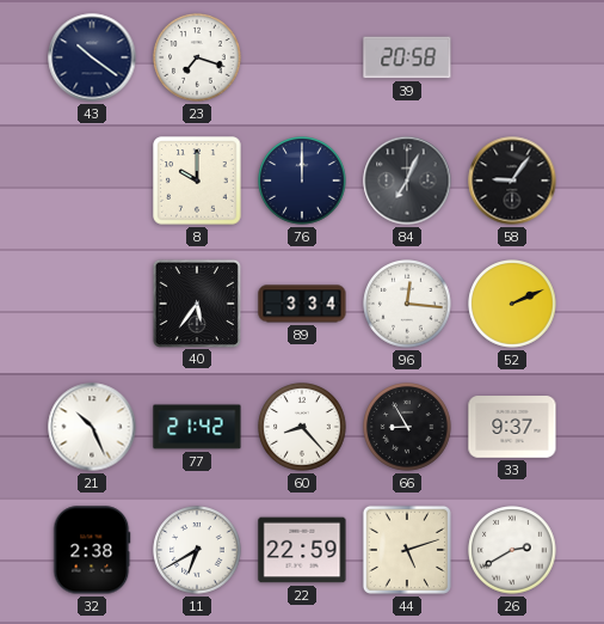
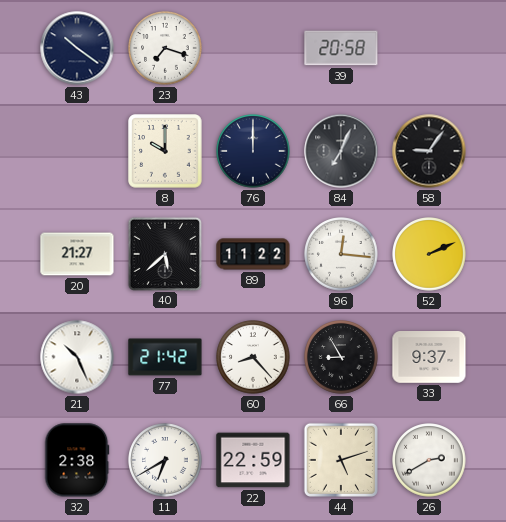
20: none -> 21:27 (77, 254)
40: 5:36 -> 5:38 (164, 253)
89: 3:34 -> 11:22 (253, 254)
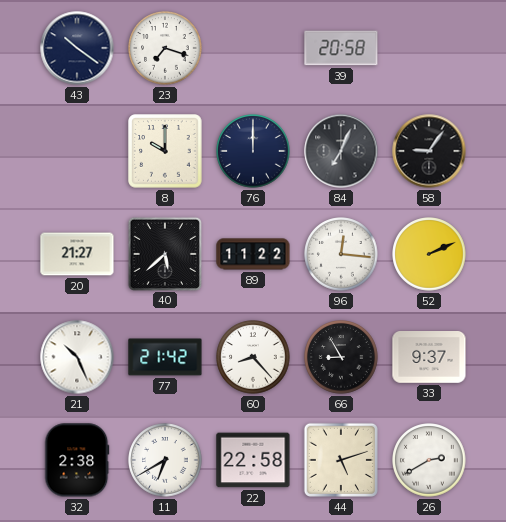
22: 22:59 -> 22:58 (253, 460)
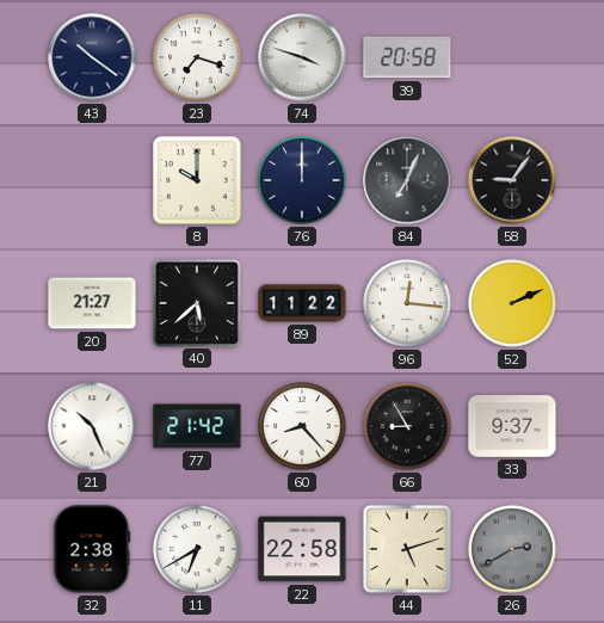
74: none -> 3:48 (302, 57)
26 dial: white -> grey (512, 549)
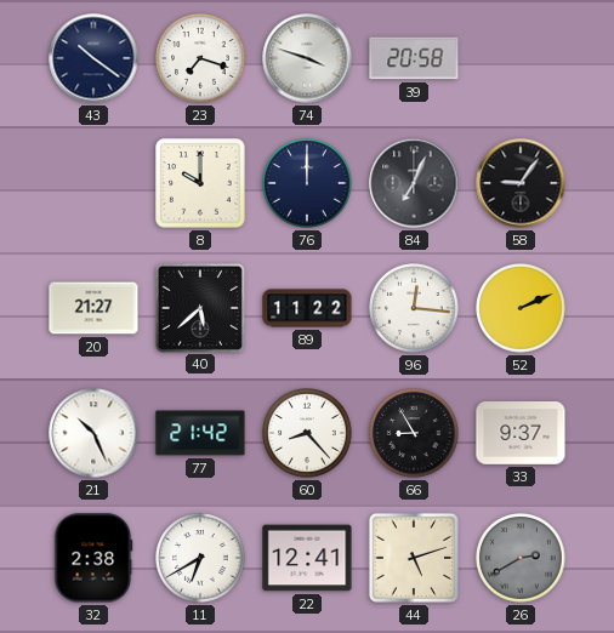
22: 22:58 -> 12:41 (307, 558)
